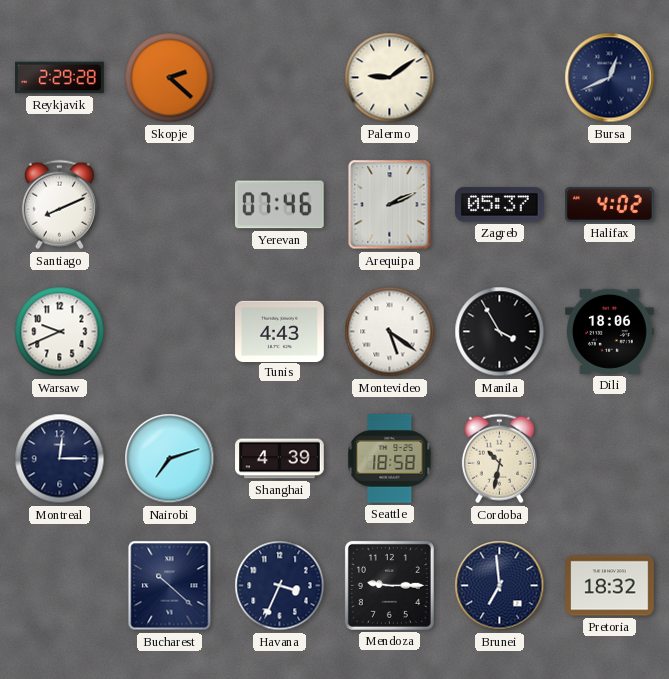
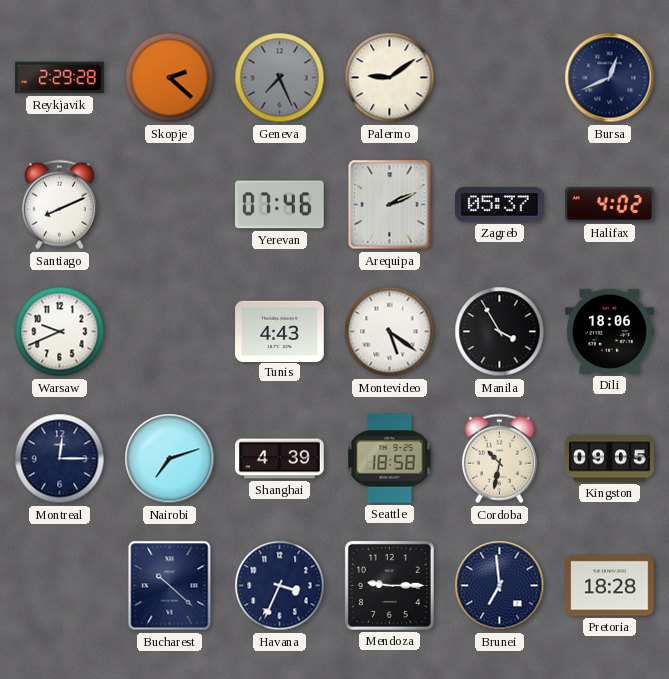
Geneva: none -> 7:26 (280, 78)
Kingston: none -> 09:05 (610, 459)
Pretoria: 18:32 -> 18:28 (610, 586)
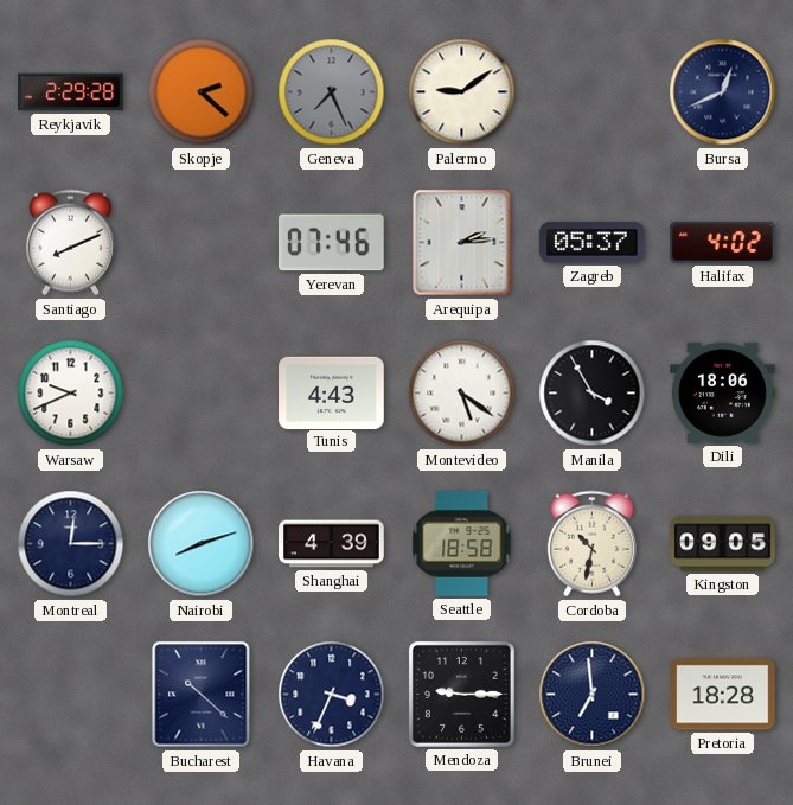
Arequipa: 2:11 -> 2:14 (462, 243)
Nairobi: 7:12 -> 8:12 (202, 544)
